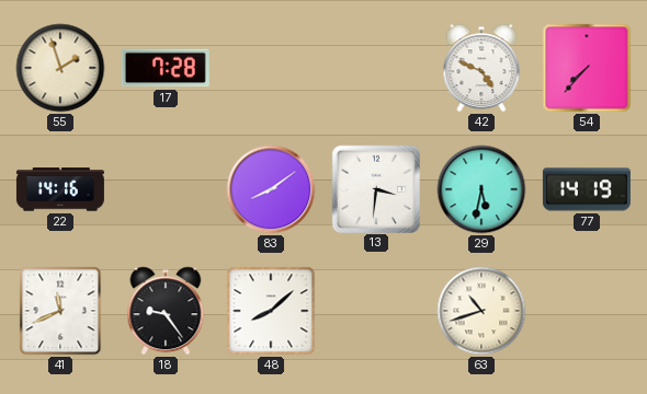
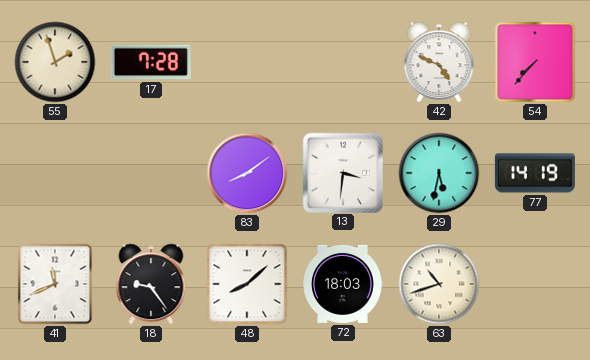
22: 14:16 -> none (60, 189)
72: none -> 18:03 (343, 284)
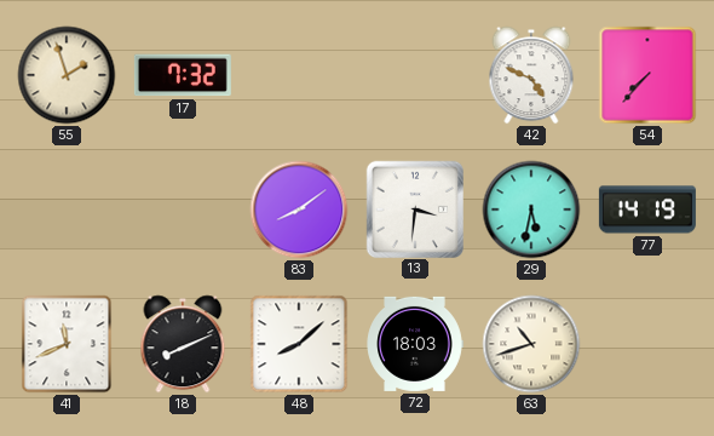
17: 7:28 -> 7:32 (183, 75)
18: 9:24 -> 8:11 (183, 344)
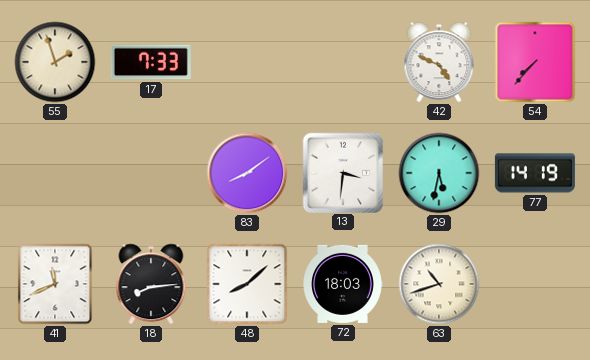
17: 7:32 -> 7:33 (151, 62)
18: 8:11 -> 8:14 (151, 284)
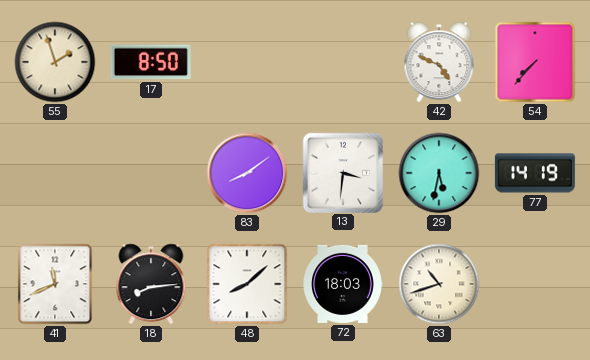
17: 7:33 -> 8:50 (151, 62)
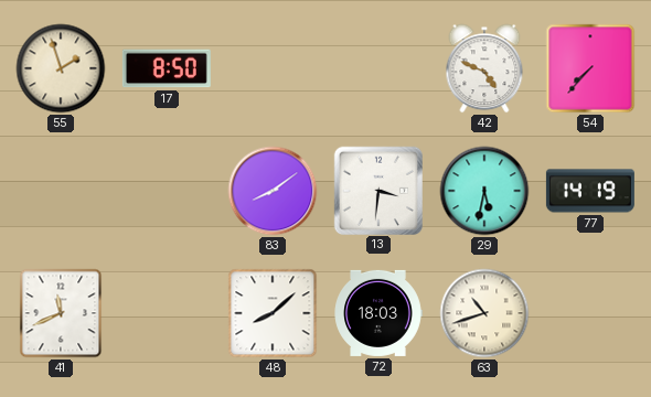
18: 8:14 -> none (151, 284)
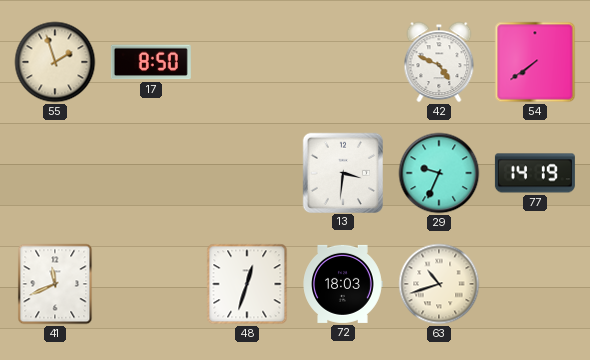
54: 7:37 -> 7:39 (535, 62)
83: 8:09 -> none (273, 191)
29: 5:32 -> 9:34 (439, 173)
48: 8:08 -> 12:33 (247, 284)
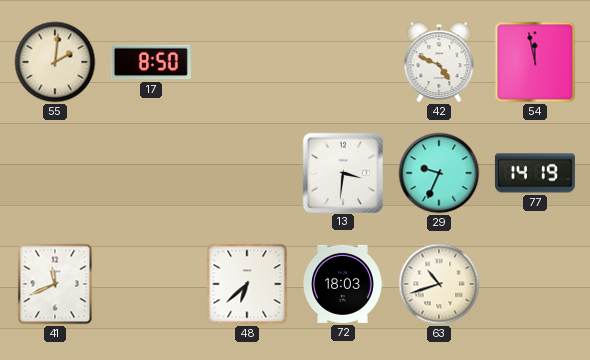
55: 1:57 -> 2:01 (55, 62)
54: 7:39 -> 11:58 (535, 62)
48: 12:33 -> 6:38 (247, 284)
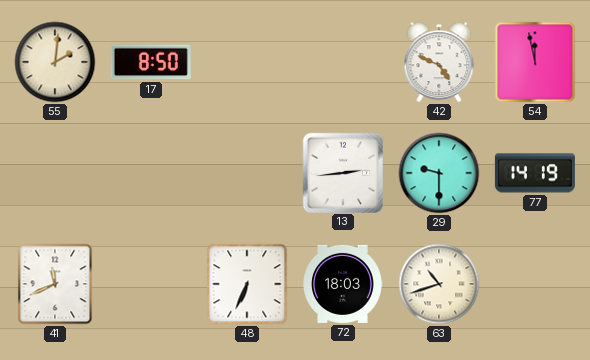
13: 3:31 -> 2:44 (342, 172)
29: 9:34 -> 9:30 (439, 173)
48: 6:38 -> 6:34 (247, 284)
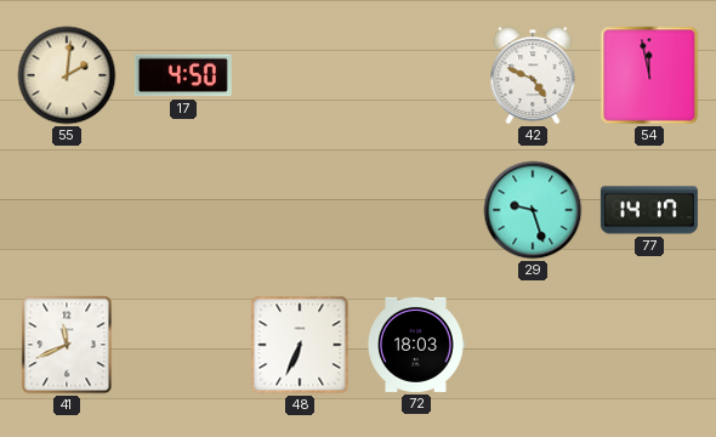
17: 8:50 -> 4:50 (183, 75)
13: 2:44 -> none (342, 172)
29: 9:30 -> 9:27 (533, 210)
77: 14:19 -> 14:17 (649, 210)
63: 10:42 -> none (439, 284)
